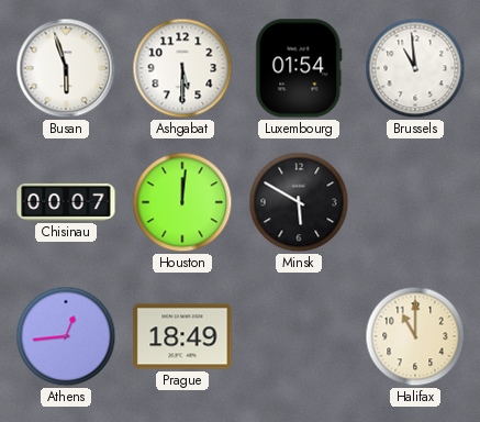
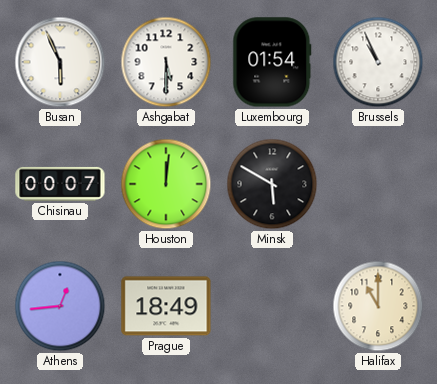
Busan: 5:57 -> 5:56 (60, 62)
Brussels: 10:59 -> 10:56 (378, 62)
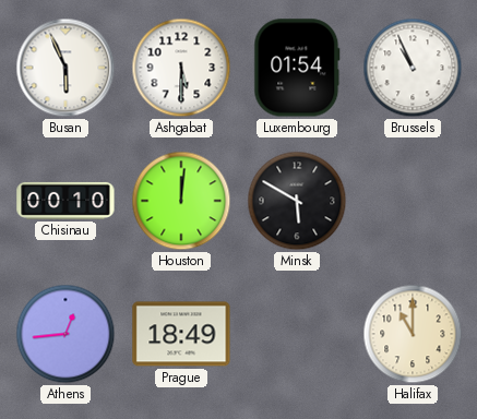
Chisinau: 00:07 -> 00:10 (65, 201)
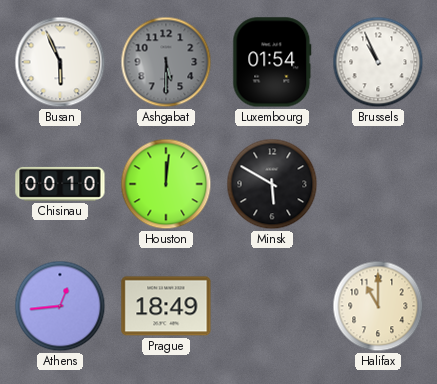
Ashgabat dial: white -> grey (166, 62)
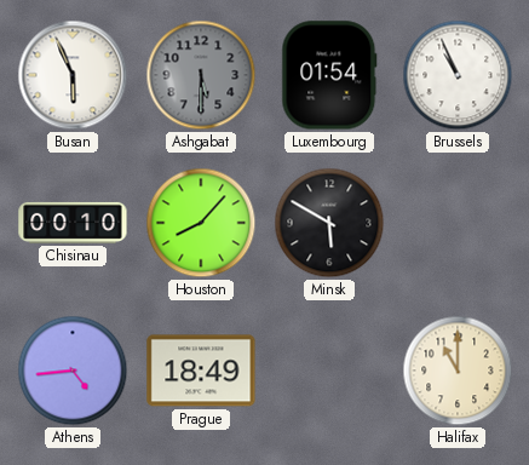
Houston: 12:01 -> 8:07 (201, 223)
Athens: 12:44 -> 4:44 (73, 371)
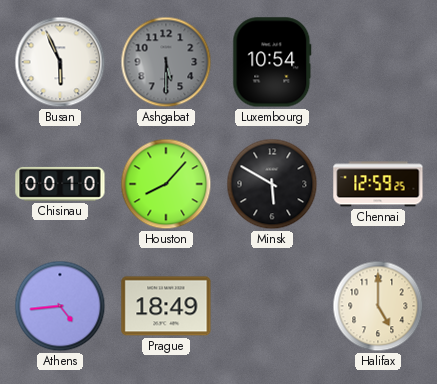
Luxembourg: 01:54 -> 10:54 (272, 62)
Brussels: 10:56 -> none (458, 75)
Chennai: none -> 12:59 (378, 184)
Halifax: 11:00 -> 5:00 (378, 306)
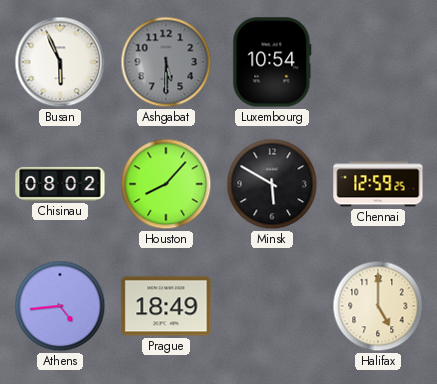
Chisinau: 00:10 -> 08:02 (60, 184)
